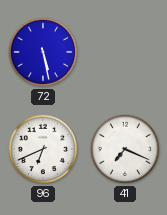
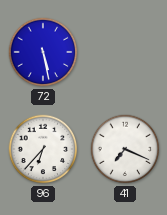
96: 6:41 -> 6:37 (43, 149)
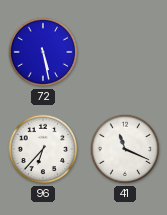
41: 7:19 -> 11:19 (125, 149)
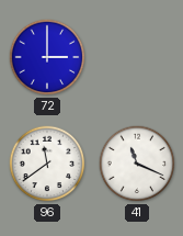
72: 5:28 -> 3:00 (47, 57)
96: 6:37 -> 11:39 (47, 164)
